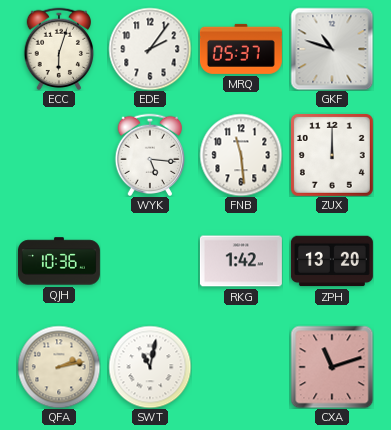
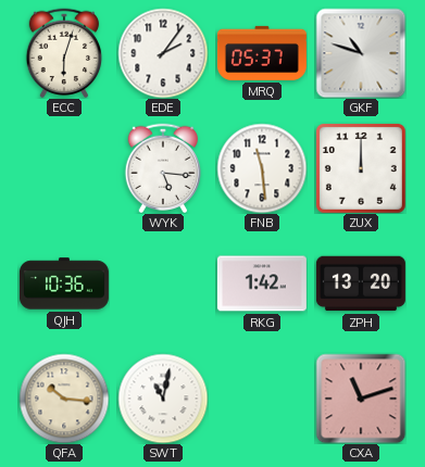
QFA: 2:13 -> 10:16 (64, 399)
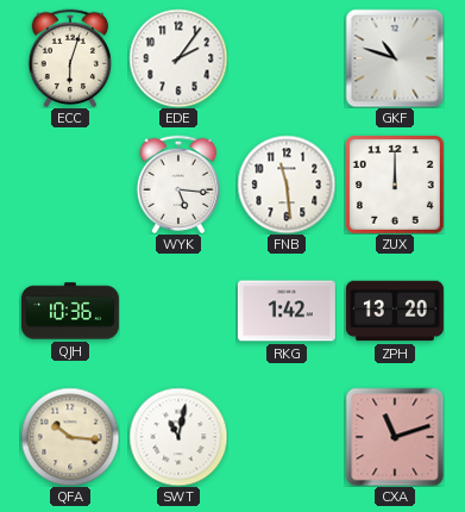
MRQ: 05:37 -> none (262, 53)
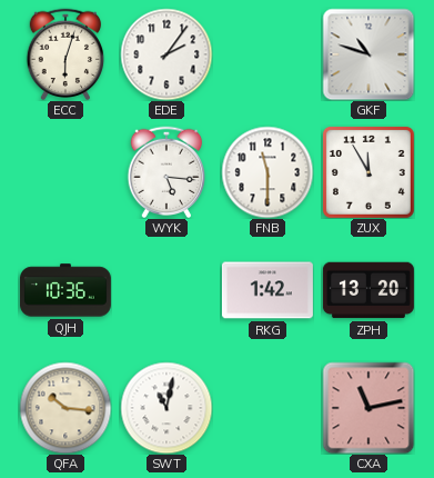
FNB: 11:29 -> 11:30 (268, 172)
ZUX: 12:00 -> 11:55 (369, 172)
CXA: 11:12 -> 11:13 (369, 408)
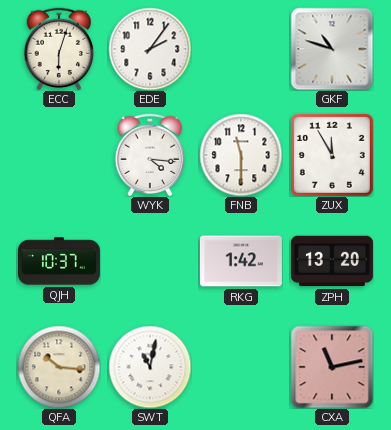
WYK: 5:16 -> 4:16 (150, 154)
QJH: 10:36 -> 10:37 (59, 261)
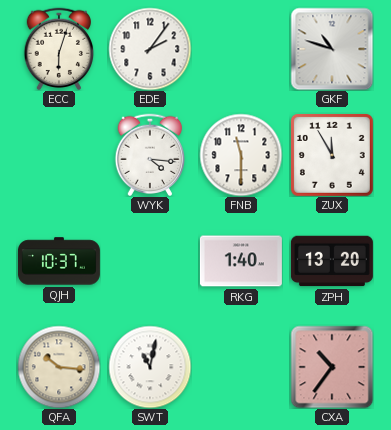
RKG: 1:42 -> 1:40 (241, 261)
CXA: 11:13 -> 10:36 (332, 367)
